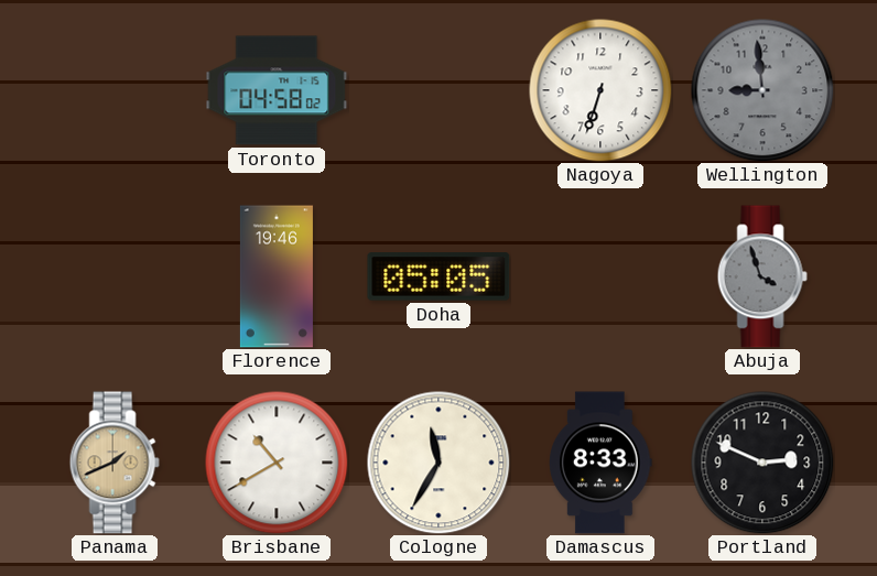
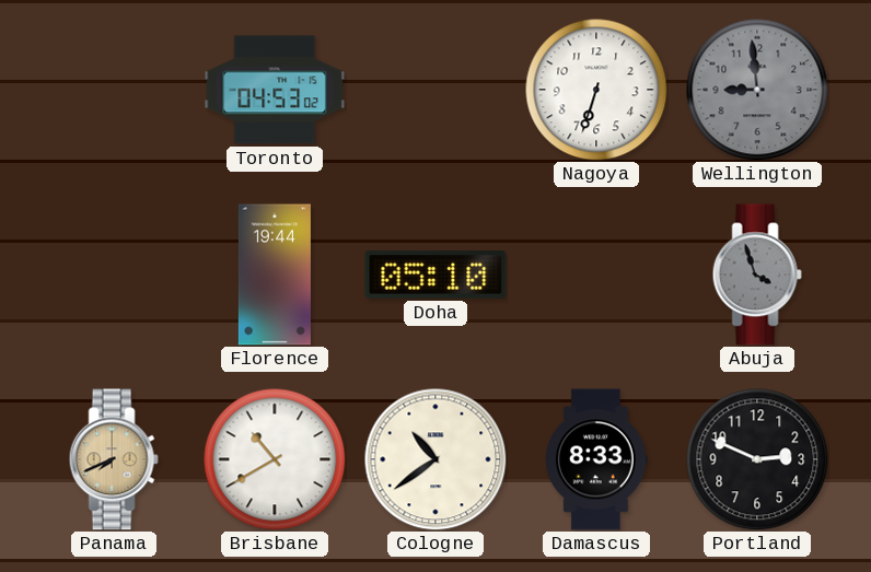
Toronto: 04:58 -> 04:53 (275, 90)
Florence: 19:46 -> 19:44 (275, 275)
Doha: 05:05 -> 05:10 (436, 275)
Panama: 1:41 -> 7:41 (114, 459)
Cologne: 11:35 -> 10:39 (436, 459)
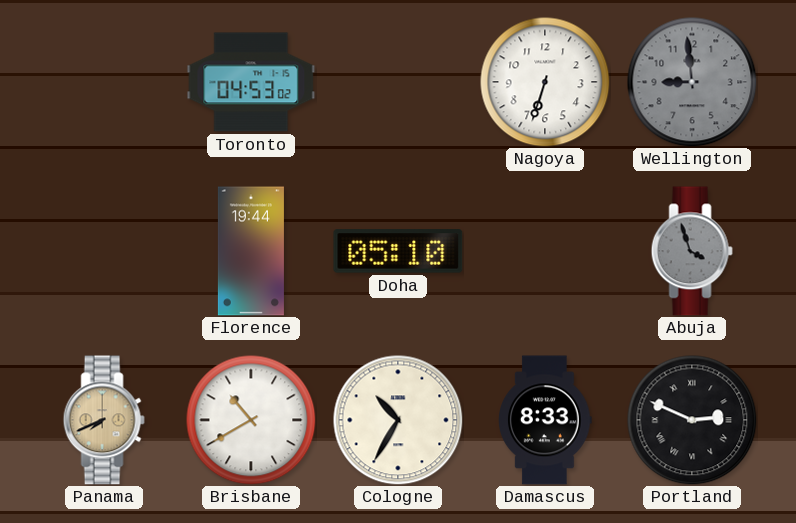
Cologne: 10:39 -> 10:35 (398, 420)
Portland numerals: Arabic -> Roman (692, 420)
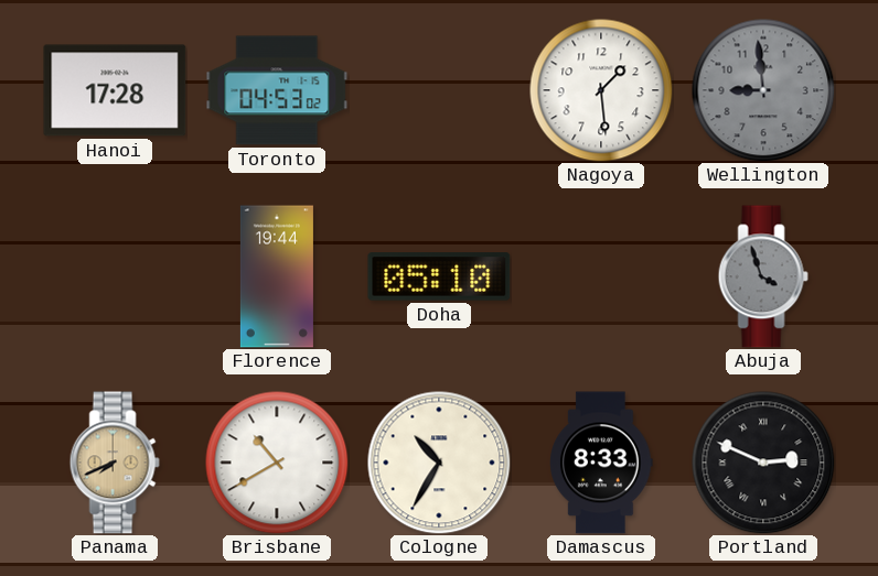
Hanoi: none -> 17:28 (115, 90)
Nagoya: 6:33 -> 1:29 (601, 90)
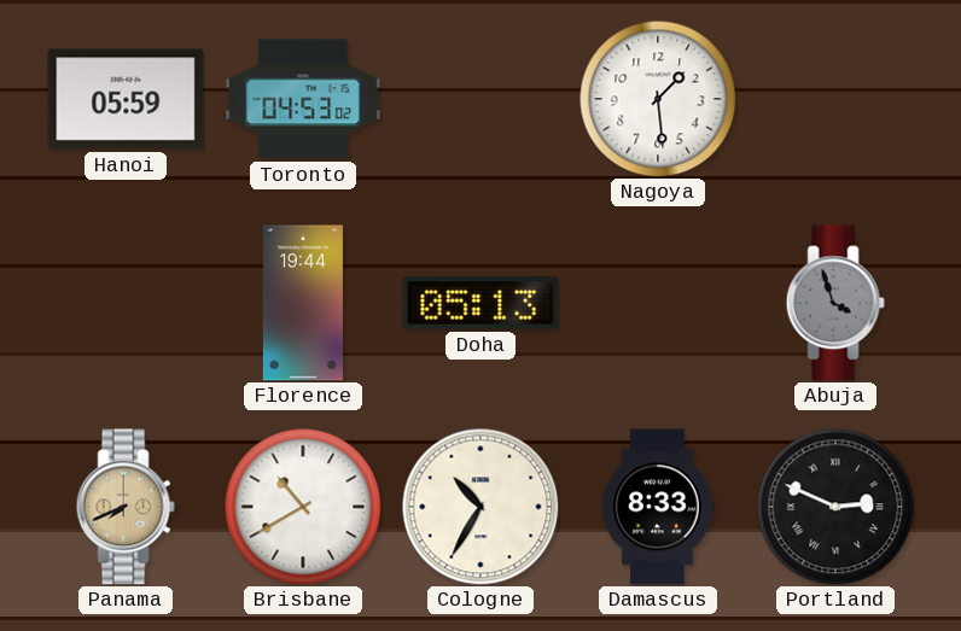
Hanoi: 17:28 -> 05:59 (126, 99)
Wellington: 8:59 -> none (763, 90)
Doha: 05:10 -> 05:13 (481, 303)
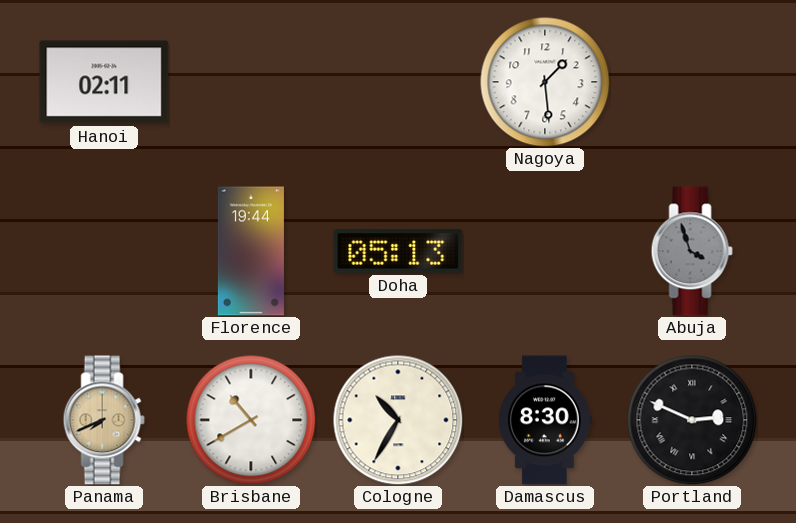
Hanoi: 05:59 -> 02:11 (104, 82)
Toronto: 04:53 -> none (303, 99)
Damascus: 8:33 -> 8:30 (546, 420)
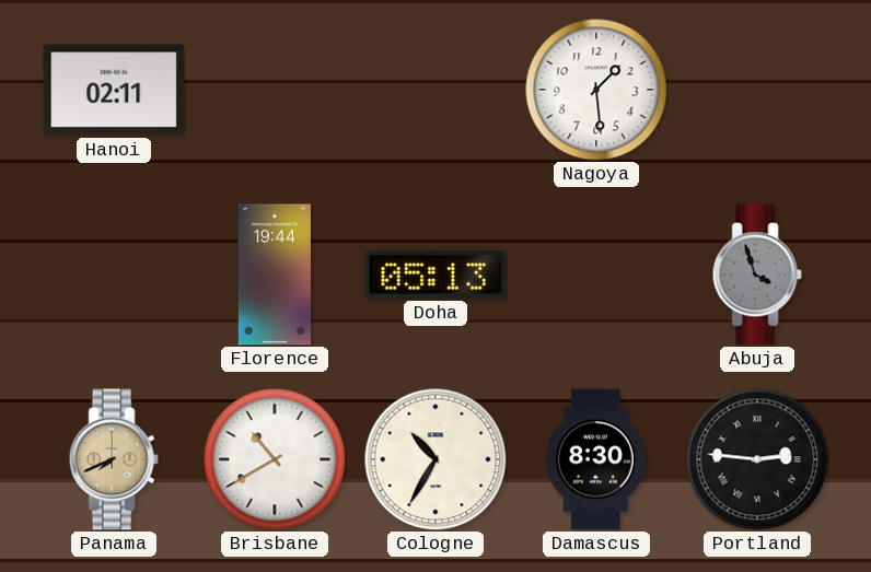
Portland: 2:49 -> 2:46 (757, 459)
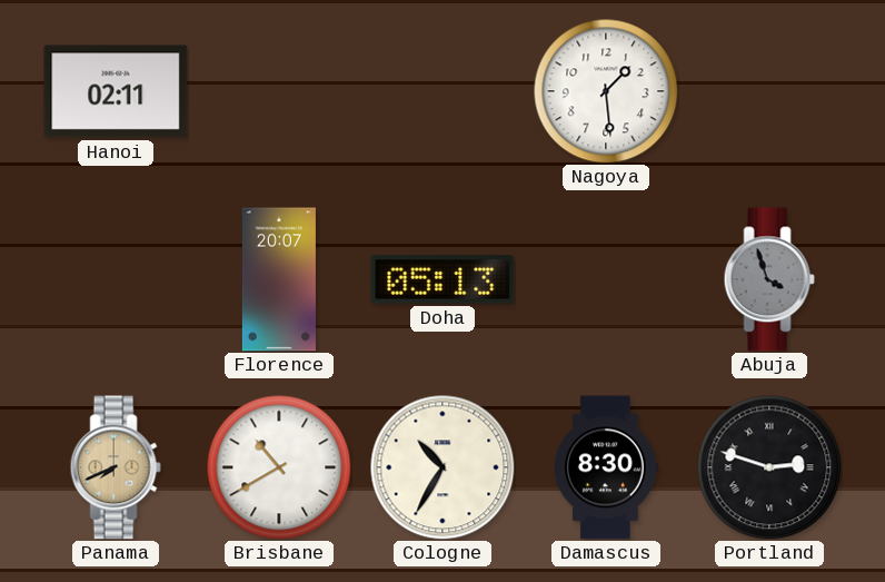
Florence: 19:44 -> 20:07 (279, 279)
Portland: 2:46 -> 2:48 (769, 467)
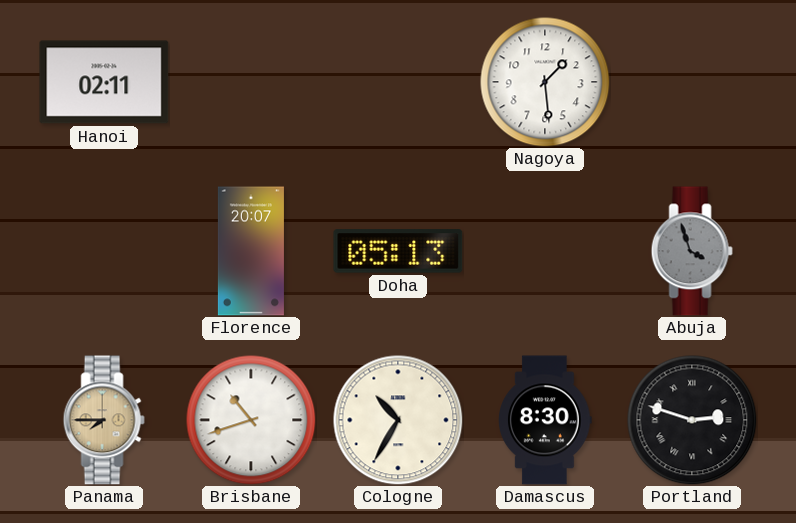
Panama: 7:41 -> 7:45 (104, 420)
Brisbane: 10:40 -> 10:42 (251, 420)
